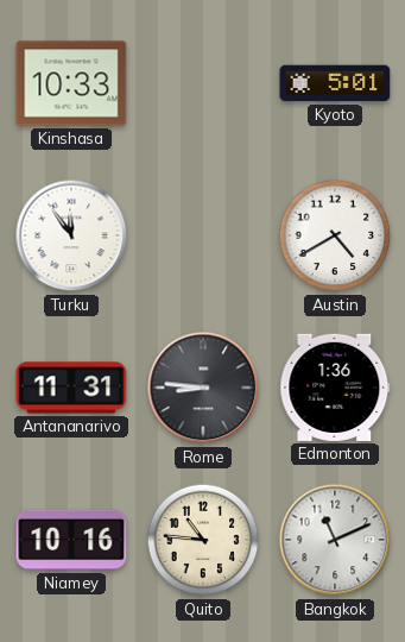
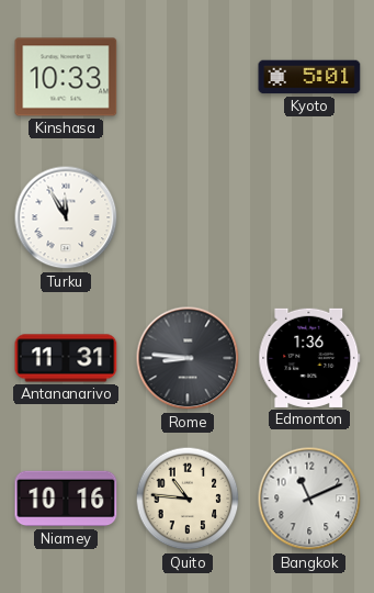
Turku: 11:54 -> 11:55 (66, 217)
Austin: 4:40 -> none (335, 235)
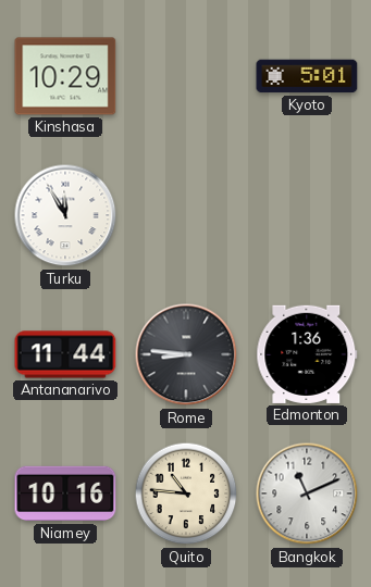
Kinshasa: 10:33 -> 10:29 (65, 76)
Antananarivo: 11:31 -> 11:44 (65, 354)
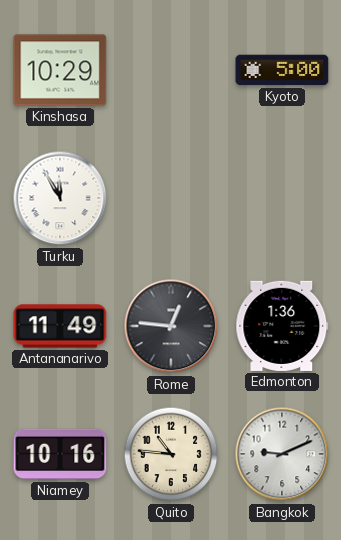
Kyoto: 5:01 -> 5:00 (282, 70)
Antananarivo: 11:44 -> 11:49 (60, 326)
Rome: 8:46 -> 12:46 (171, 326)
Bangkok: 11:11 -> 9:11 (282, 454)
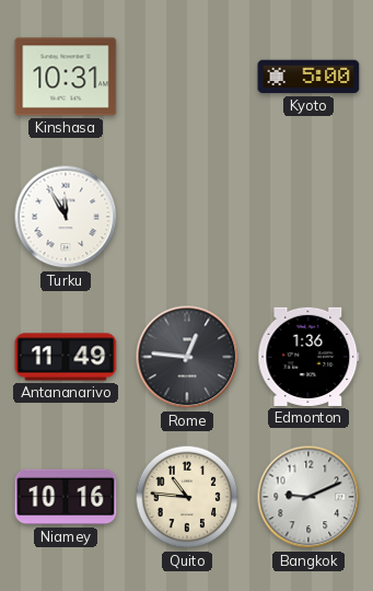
Kinshasa: 10:29 -> 10:31 (66, 77)
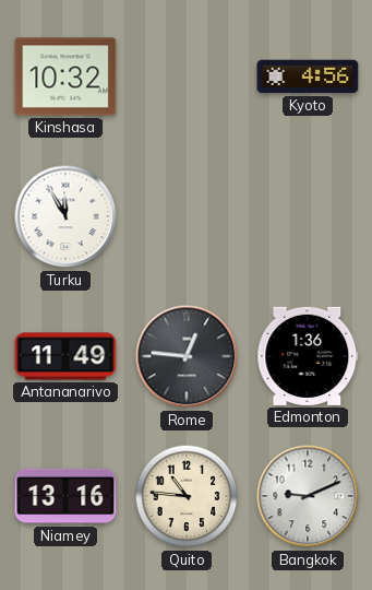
Kinshasa: 10:31 -> 10:32 (65, 76)
Kyoto: 5:00 -> 4:56 (308, 76)
Niamey: 10:16 -> 13:16 (65, 496)
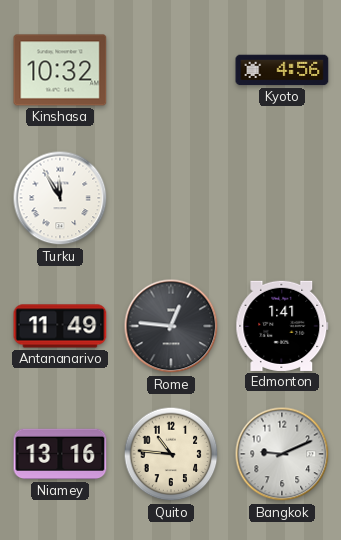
Edmonton: 1:36 -> 1:41 (282, 326)
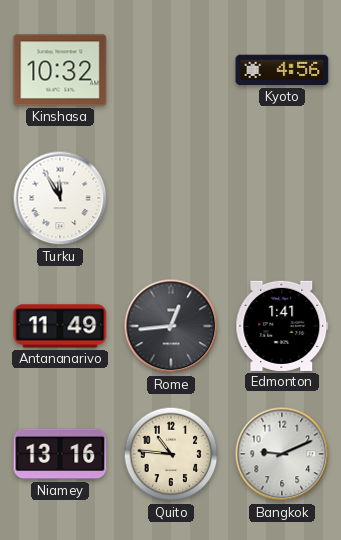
Rome: 12:46 -> 12:44 (171, 326)
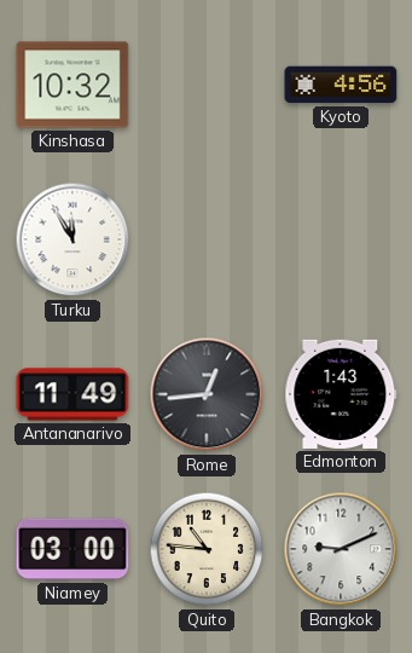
Edmonton: 1:41 -> 1:43 (341, 394)
Niamey: 13:16 -> 03:00 (72, 549)
